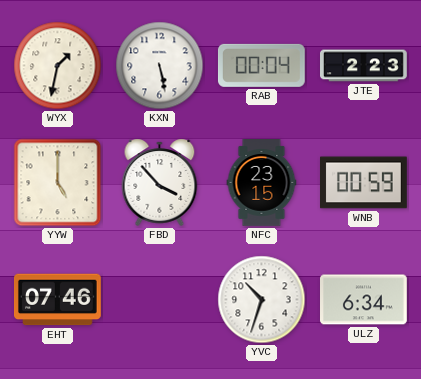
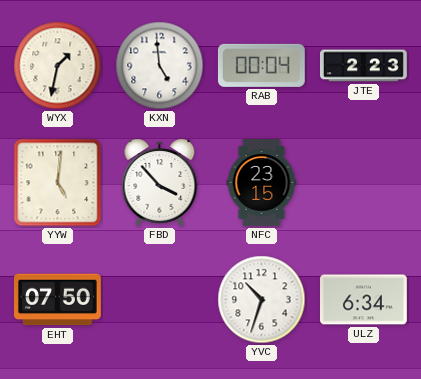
KXN: 5:28 -> 4:59 (160, 66)
YYW: 5:00 -> 5:01 (58, 183)
WNB: 00:59 -> none (364, 183)
EHT: 07:46 -> 07:50 (58, 300)
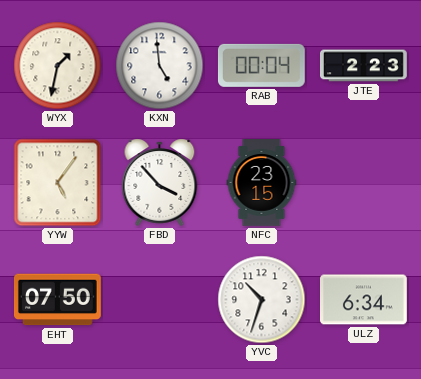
YYW: 5:01 -> 5:06 (58, 183)
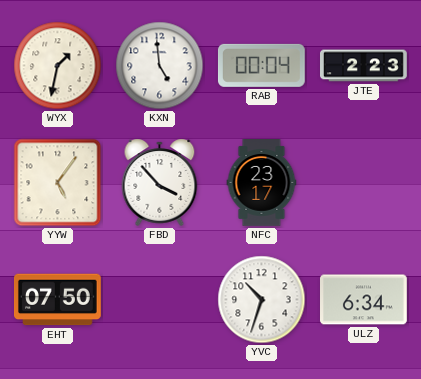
NFC: 23:15 -> 23:17 (262, 183)
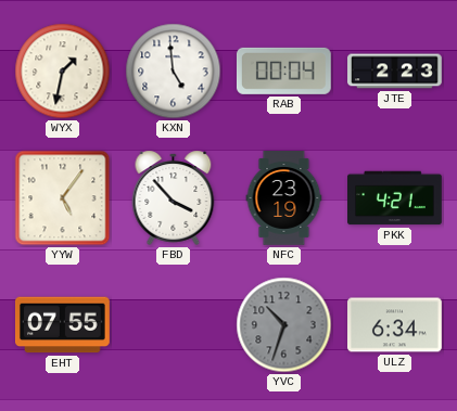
NFC: 23:17 -> 23:19 (284, 198)
PKK: none -> 4:21 (395, 198)
EHT: 07:50 -> 07:55 (63, 325)
YVC dial: white -> grey (284, 325)
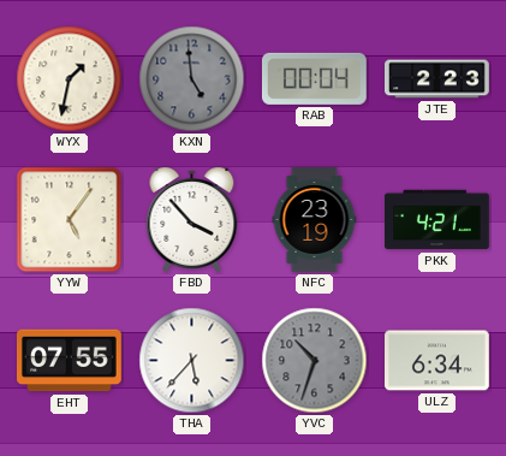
KXN dial: white -> grey (192, 79)
THA: none -> 5:37 (192, 361)
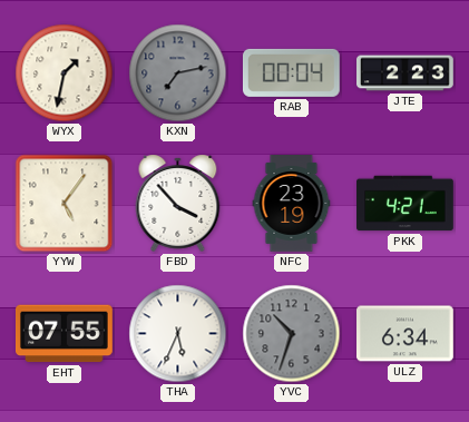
KXN: 4:59 -> 7:13 (178, 73)
THA: 5:37 -> 5:34 (178, 334)
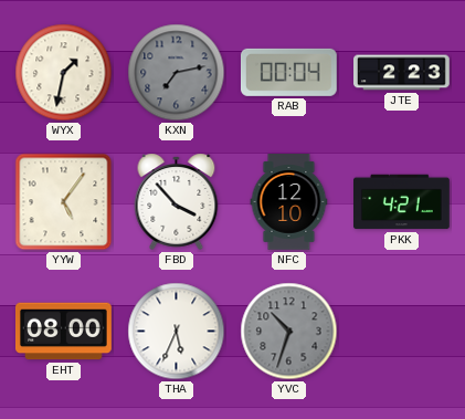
NFC: 23:19 -> 12:10 (289, 202)
EHT: 07:55 -> 08:00 (64, 332)
ULZ: 6:34 -> none (406, 334)
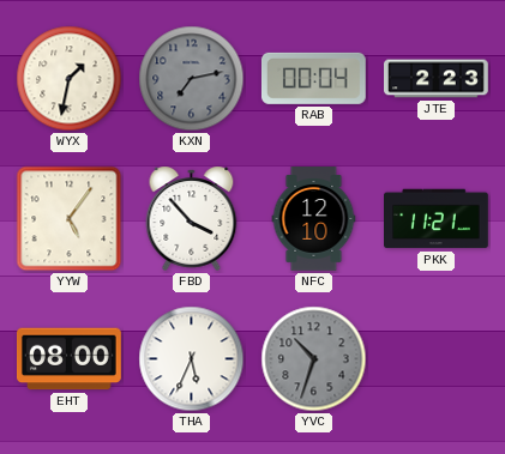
PKK: 4:21 -> 11:21 (437, 219)
